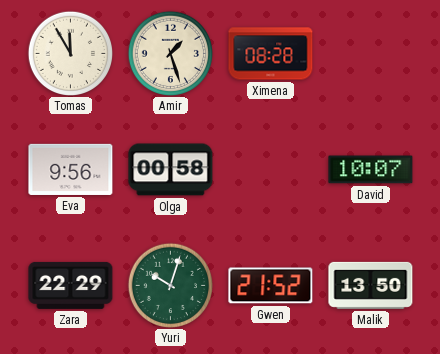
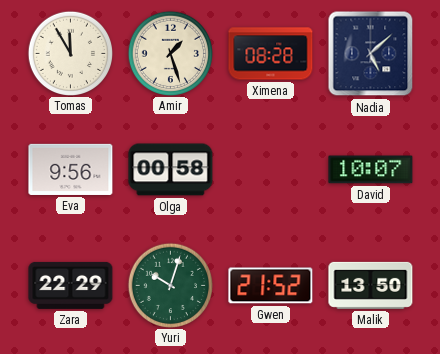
Nadia: none -> 5:08 (371, 54)
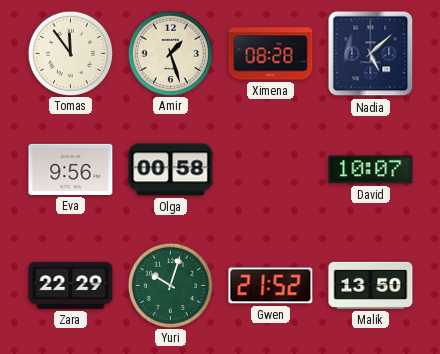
Tomas: 11:55 -> 11:54 (70, 53)
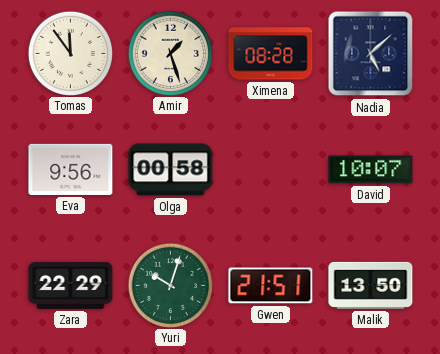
Gwen: 21:52 -> 21:51 (271, 286)
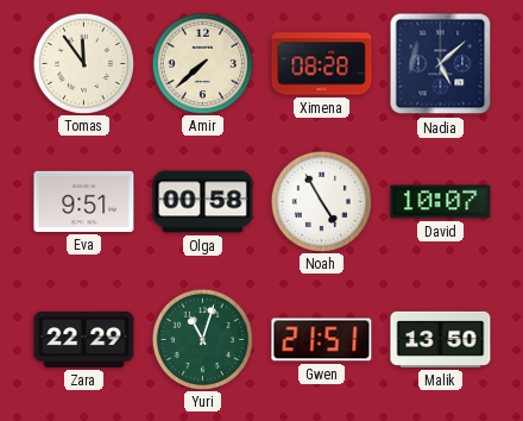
Amir: 1:27 -> 7:38 (202, 63)
Eva: 9:56 -> 9:51 (84, 201)
Noah: none -> 4:55 (321, 201)
Yuri: 10:03 -> 11:03 (202, 339)
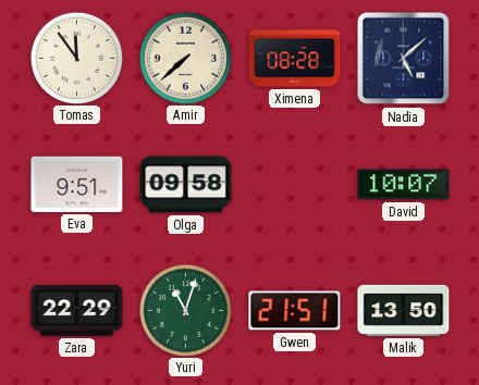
Olga: 00:58 -> 09:58 (186, 185)
Noah: 4:55 -> none (321, 201)
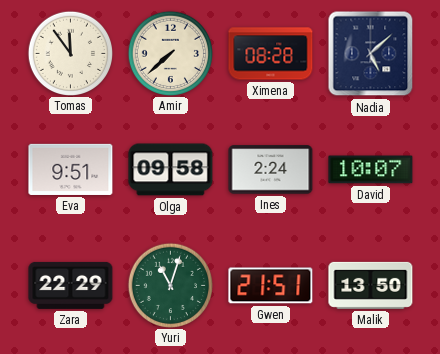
Ines: none -> 2:24 (271, 170)
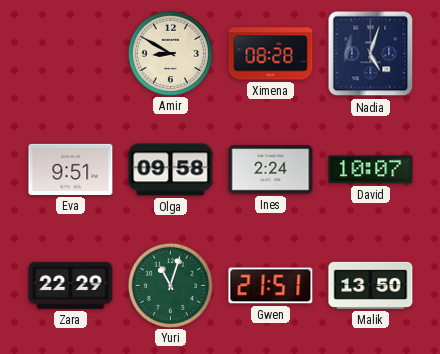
Tomas: 11:54 -> none (70, 53)
Amir: 7:38 -> 8:50 (170, 53)
Nadia: 5:08 -> 5:03 (371, 54)
